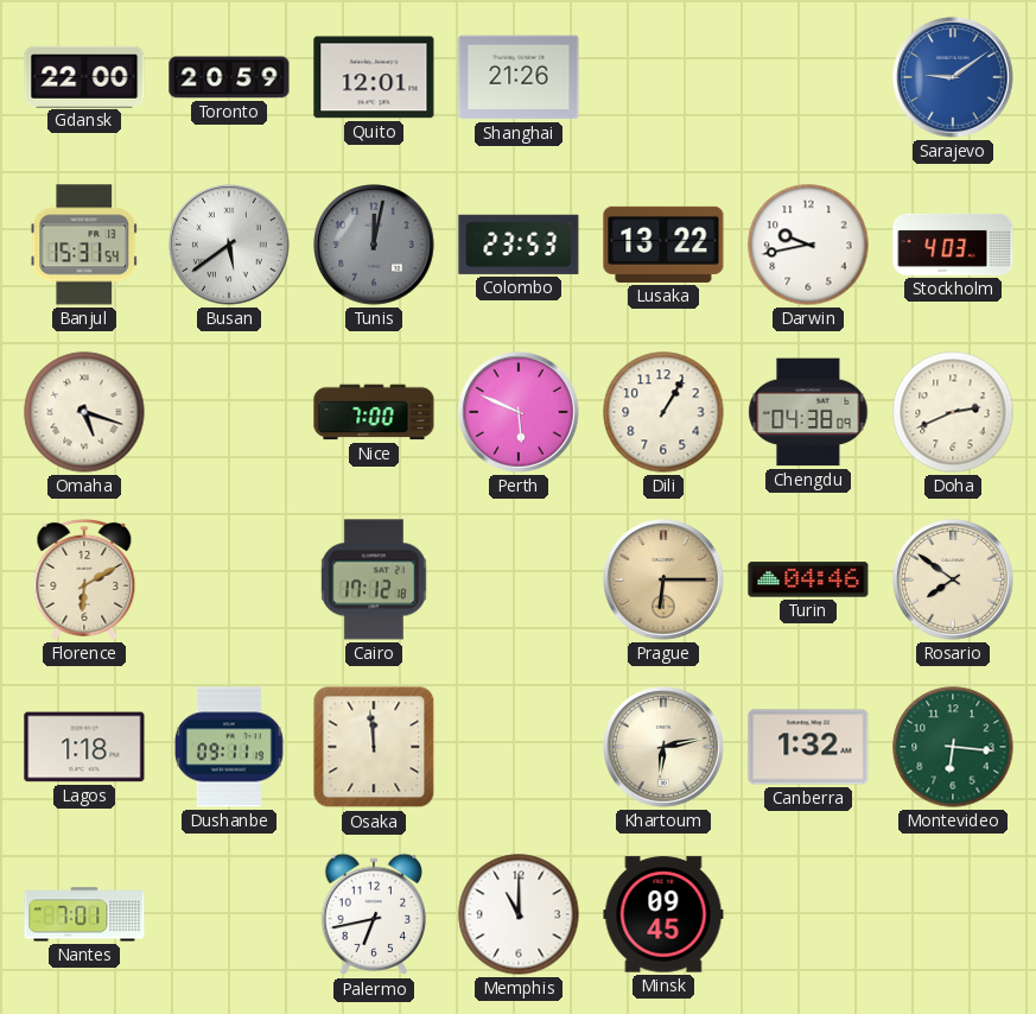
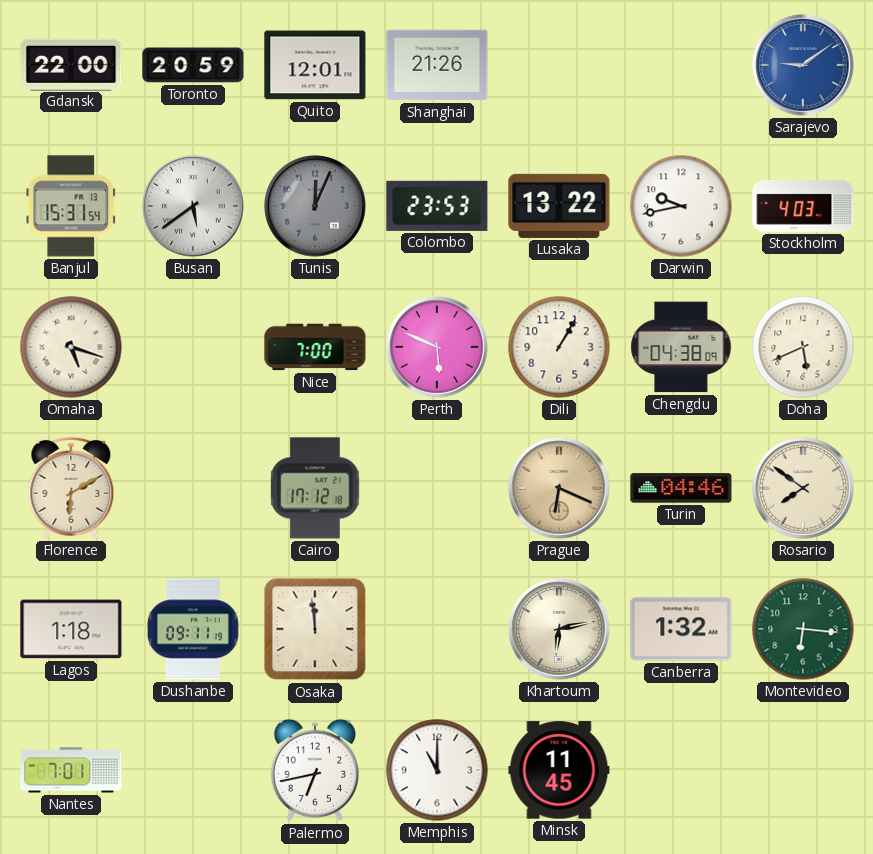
Tunis: 12:02 -> 12:04 (315, 206)
Doha: 2:41 -> 5:41 (803, 347)
Prague: 6:15 -> 6:19 (559, 488)
Minsk: 09:45 -> 11:45 (559, 770)
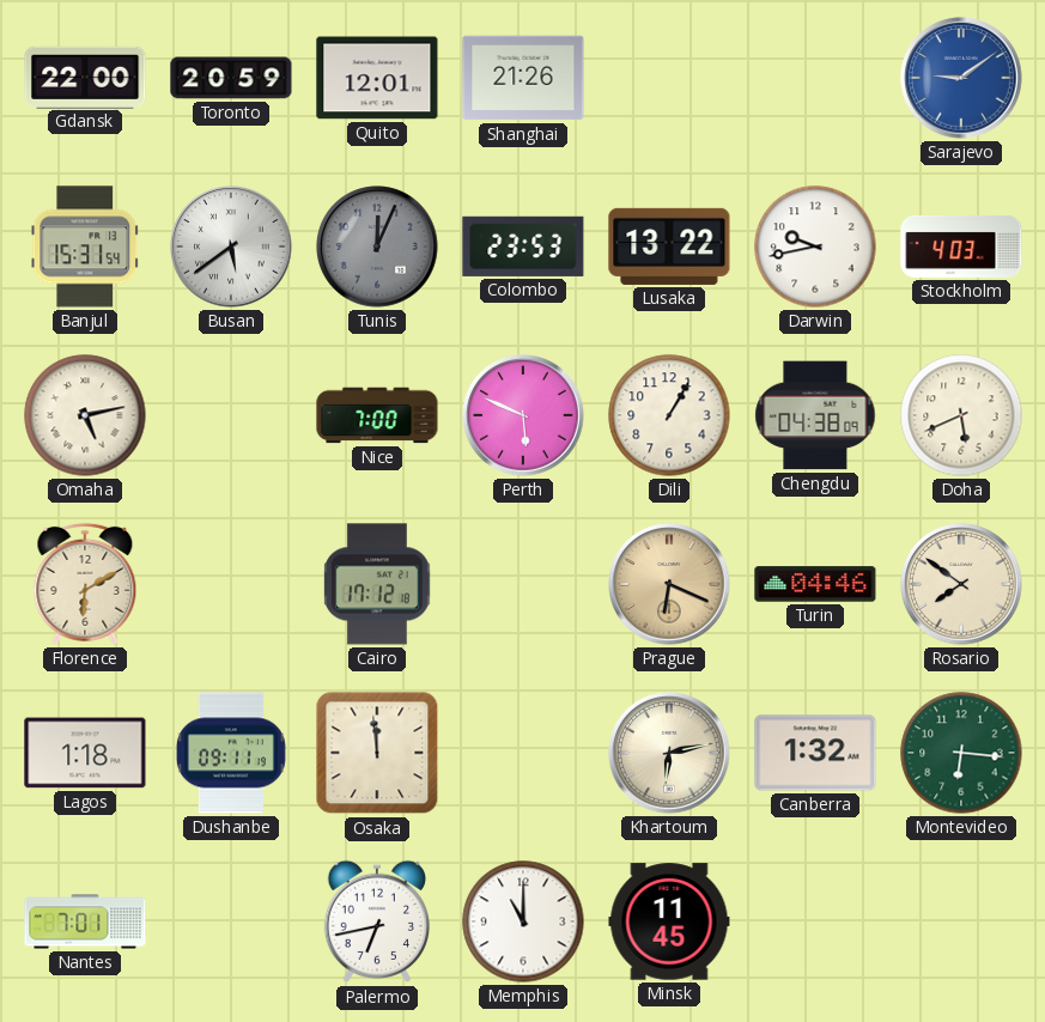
Omaha: 5:18 -> 5:13 (85, 415)
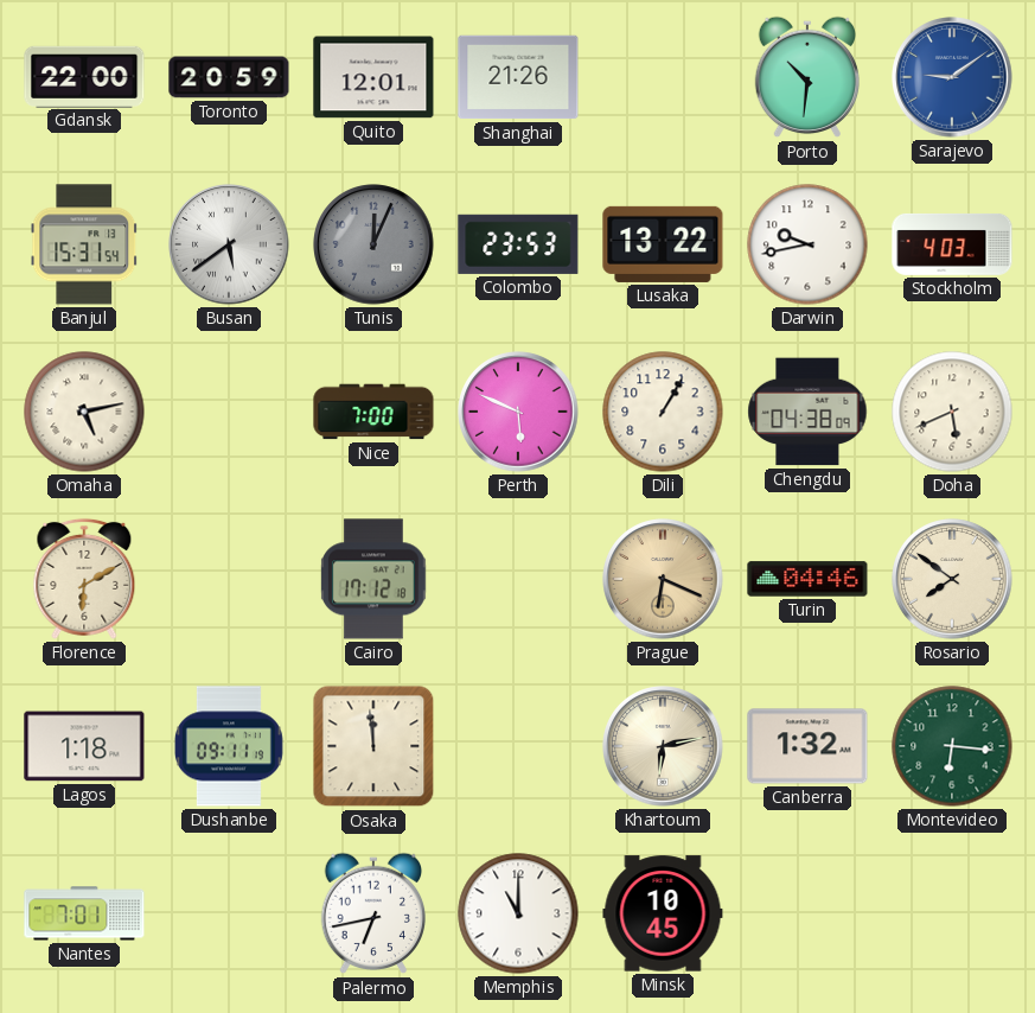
Porto: none -> 10:31 (806, 77)
Minsk: 11:45 -> 10:45 (663, 913)
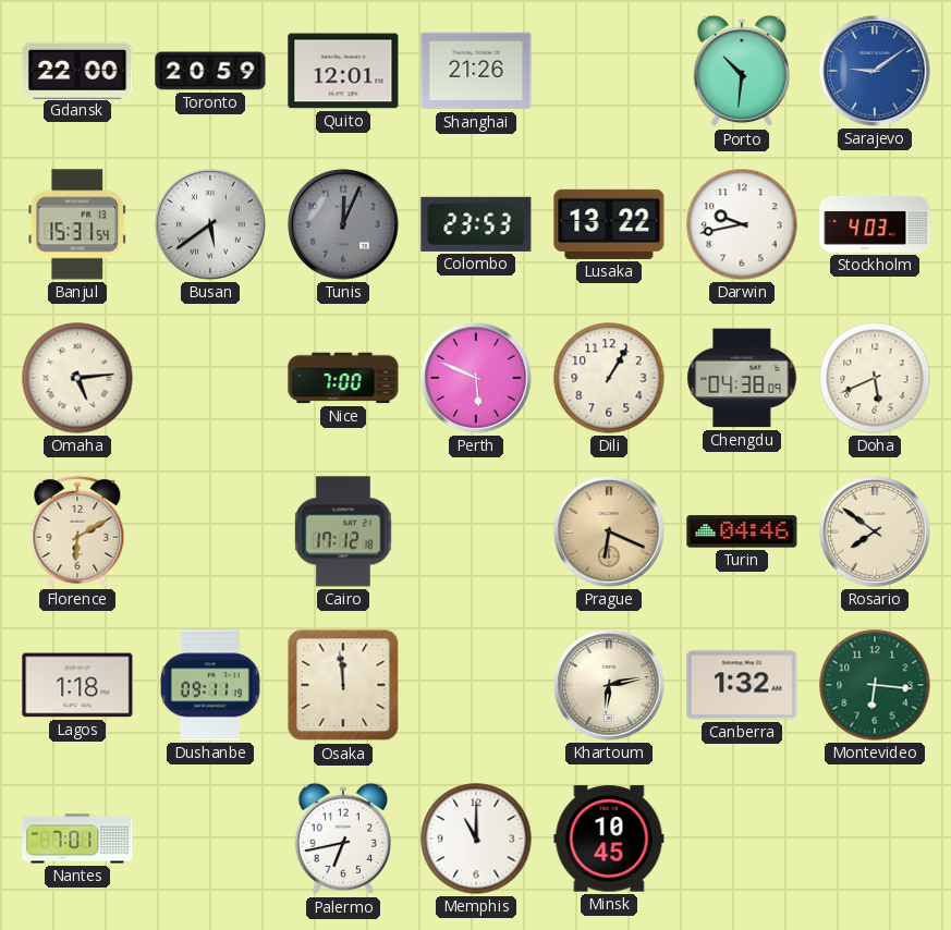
Omaha: 5:13 -> 5:14 (77, 378)
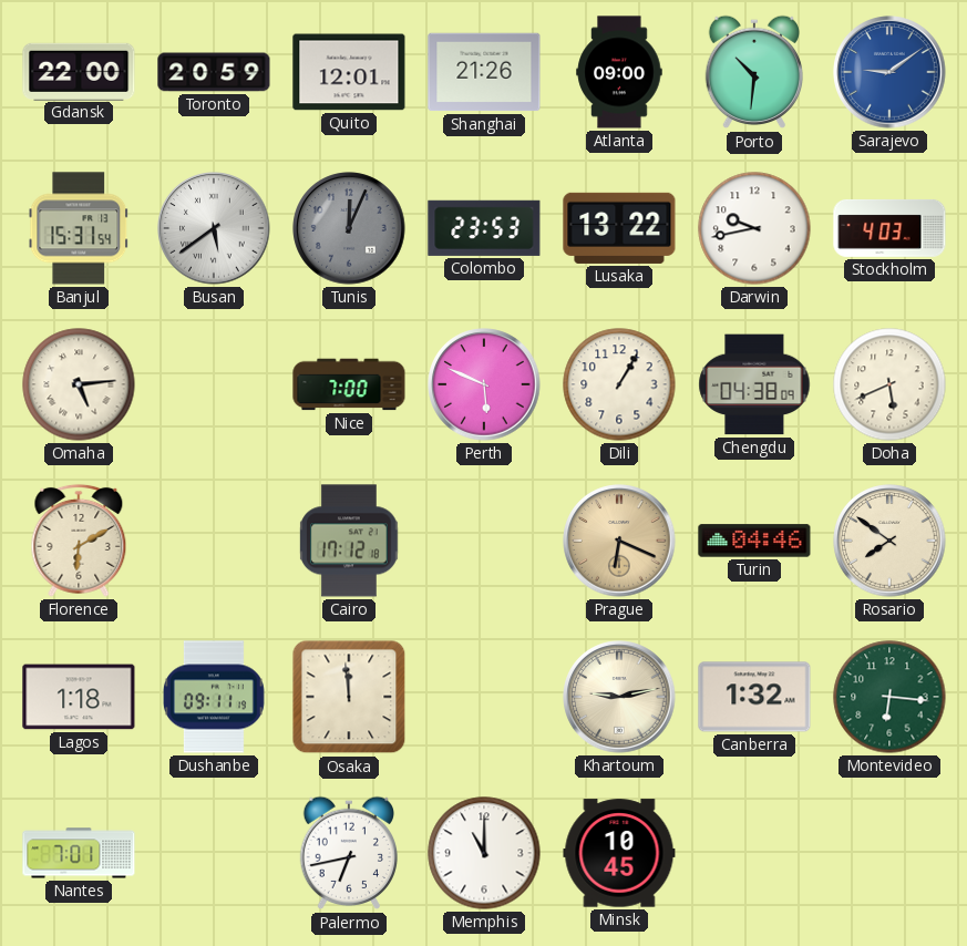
Atlanta: none -> 09:00 (619, 72)
Khartoum: 6:13 -> 9:13 (619, 697)
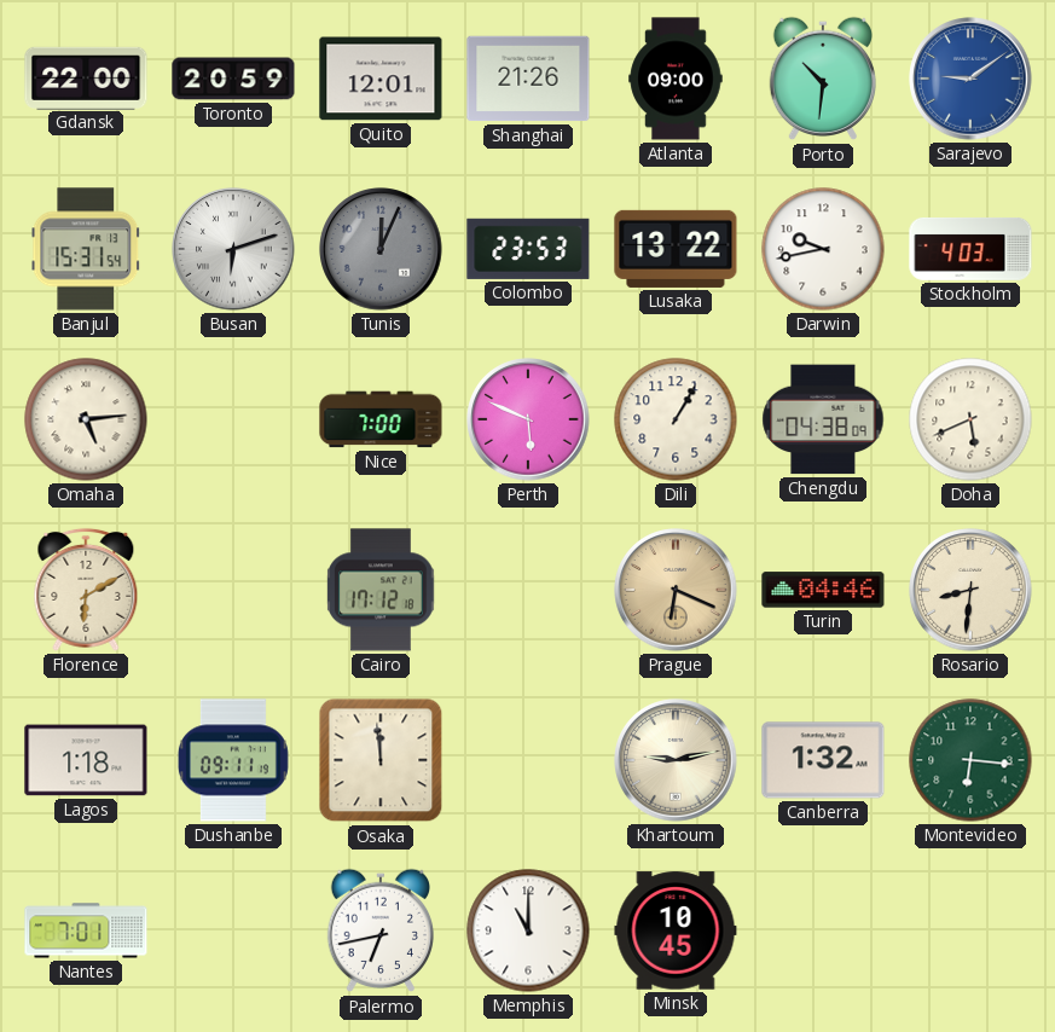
Busan: 5:39 -> 6:12 (233, 249)
Rosario: 7:51 -> 8:31 (970, 590)
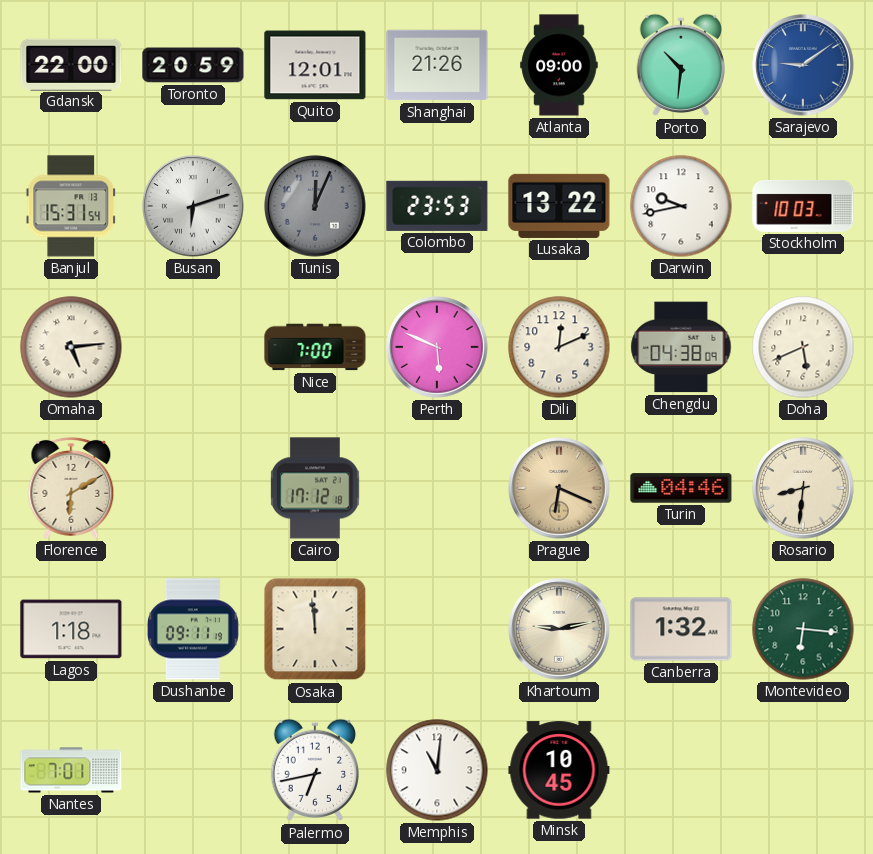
Stockholm: 4:03 -> 10:03 (803, 206)
Dili: 1:05 -> 12:11 (559, 347)
Memphis: 11:00 -> 11:01 (437, 770)
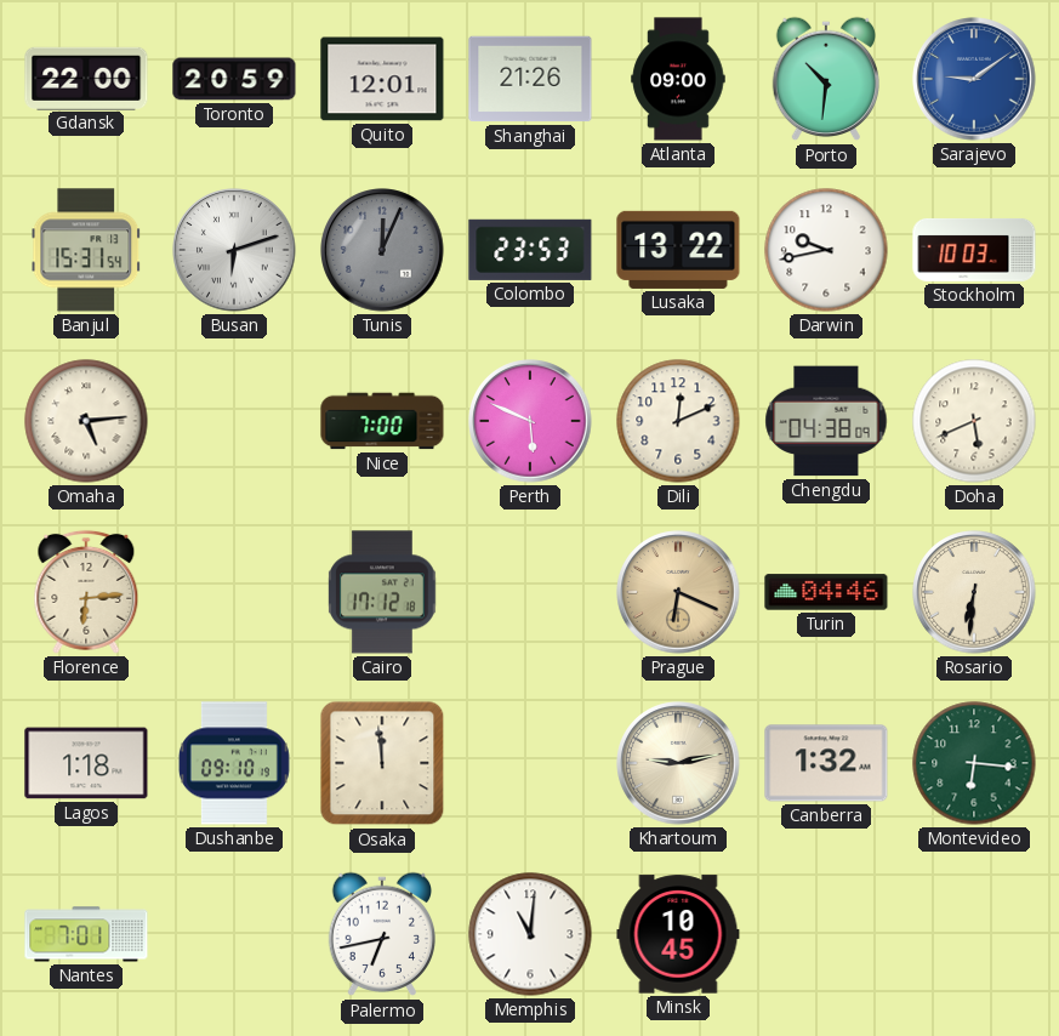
Florence: 6:10 -> 6:14 (86, 592)
Rosario: 8:31 -> 6:31 (974, 592)
Dushanbe: 09:11 -> 09:10 (234, 763)
